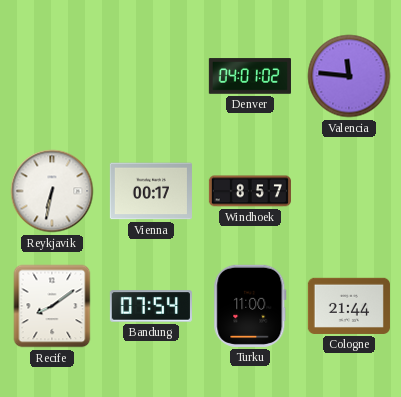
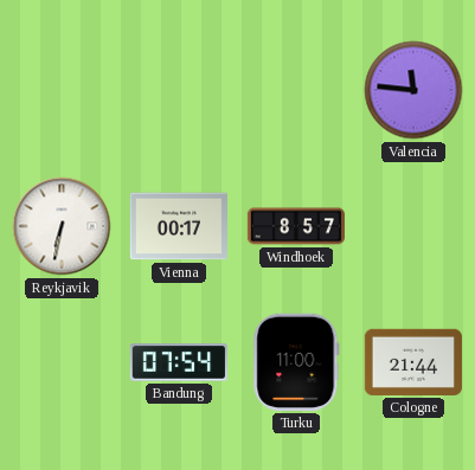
Denver: 04:01 -> none (250, 76)
Recife: 8:09 -> none (52, 306)
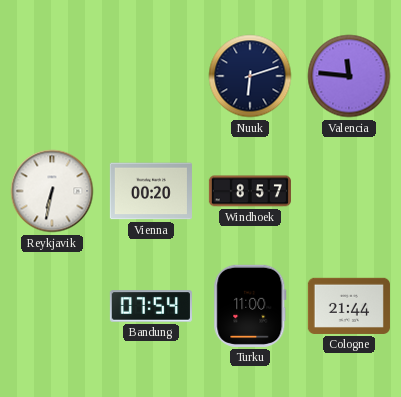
Nuuk: none -> 6:12 (250, 76)
Vienna: 00:17 -> 00:20 (151, 191)
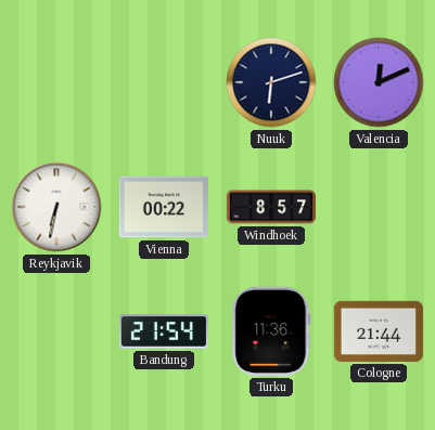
Valencia: 11:46 -> 12:11 (379, 82)
Vienna: 00:20 -> 00:22 (164, 207)
Bandung: 07:54 -> 21:54 (164, 331)
Turku: 11:00 -> 11:36 (271, 331)
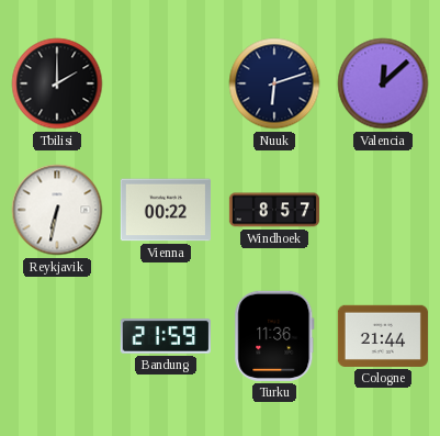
Tbilisi: none -> 2:00 (57, 83)
Valencia: 12:11 -> 12:08 (383, 83)
Bandung: 21:54 -> 21:59 (166, 336)
